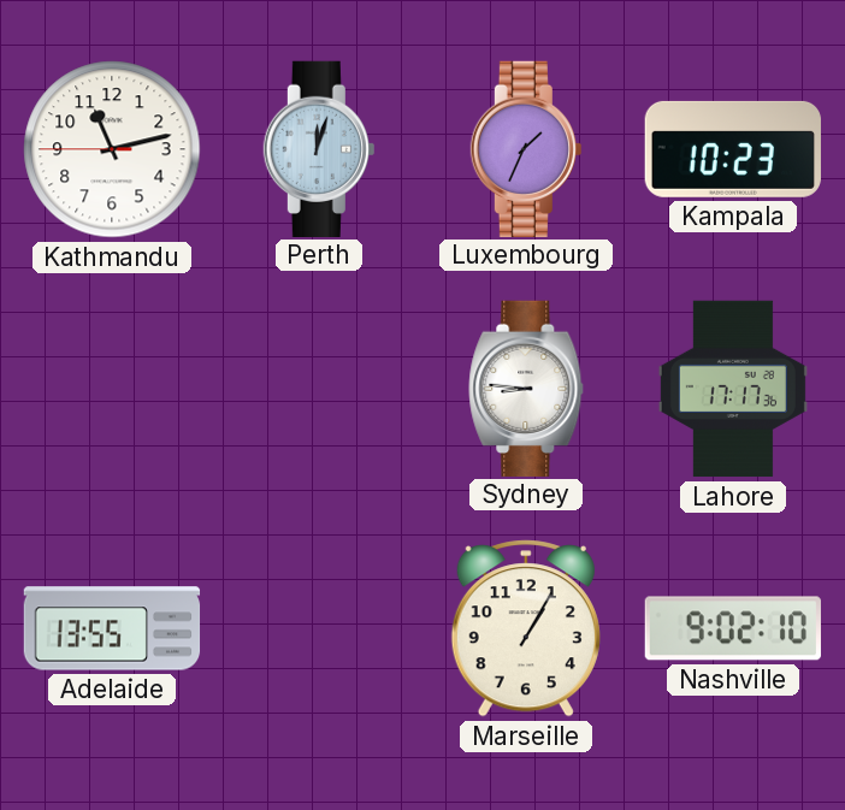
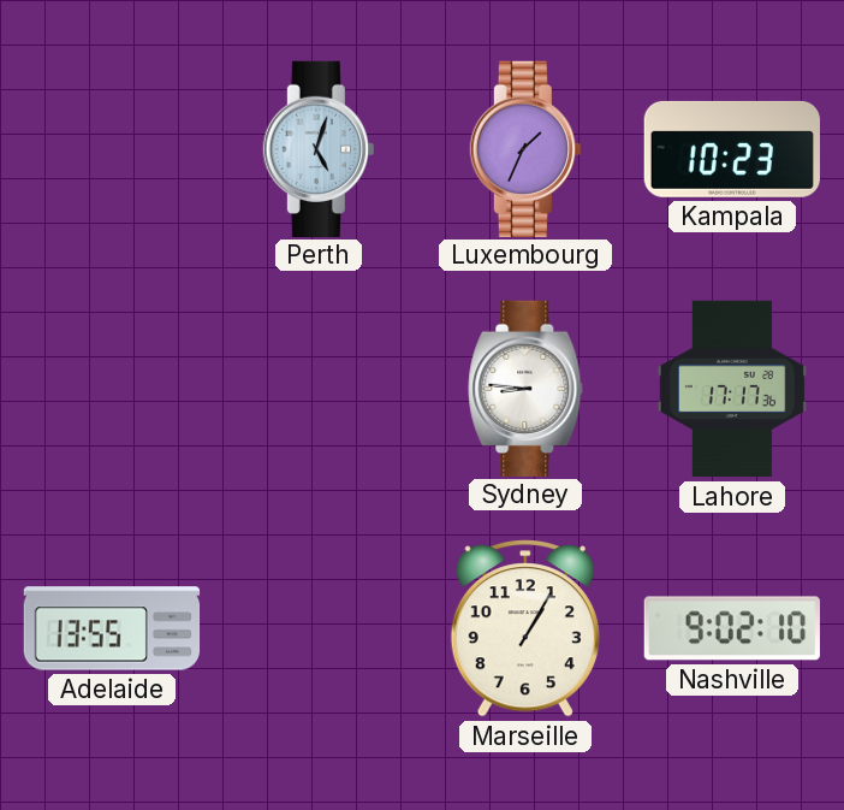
Kathmandu: 11:12 -> none (112, 149)
Perth: 12:03 -> 5:03 (319, 148)
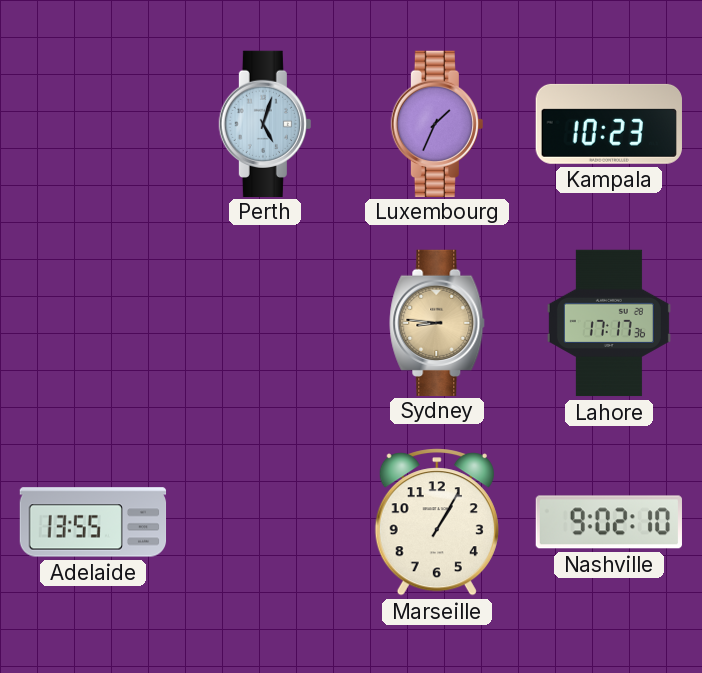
Sydney dial: white -> champagne (437, 322)
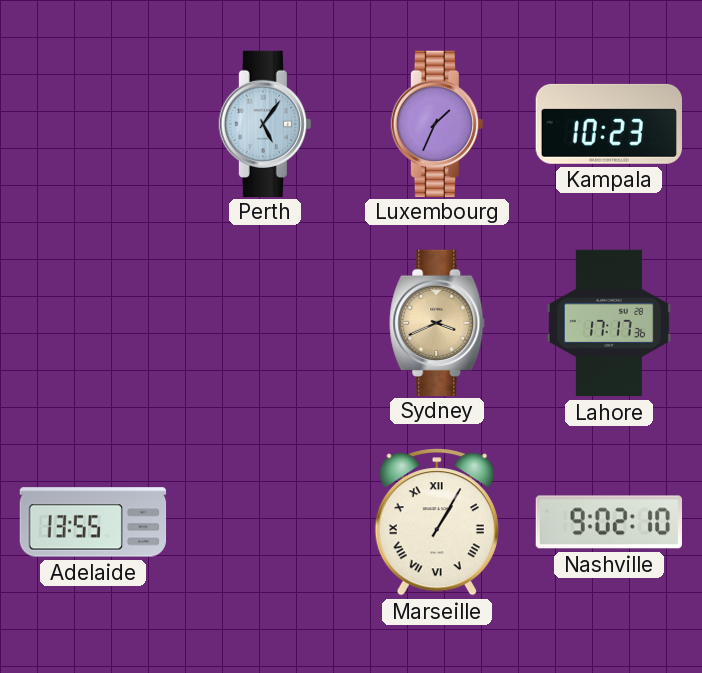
Perth: 5:03 -> 5:06 (265, 123)
Sydney: 8:46 -> 3:41 (437, 322)
Marseille numerals: Arabic -> Roman (437, 522)
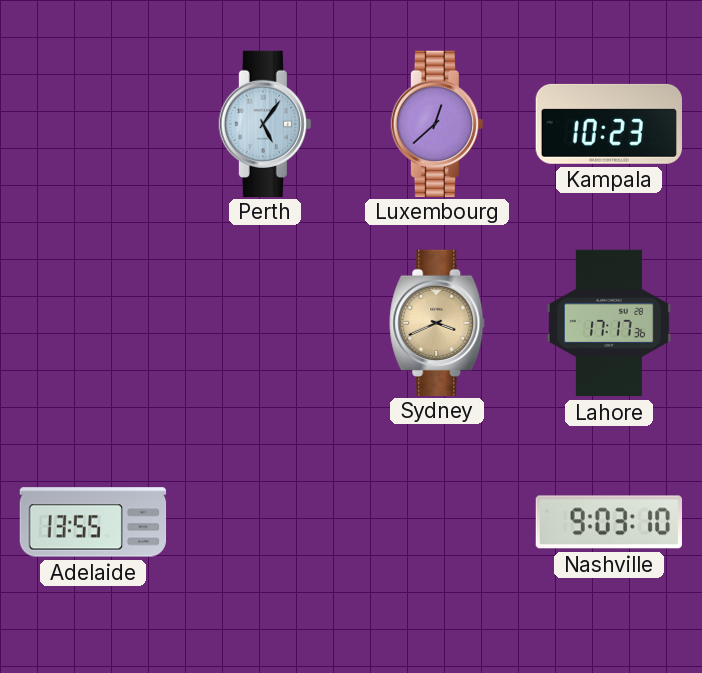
Luxembourg: 1:34 -> 12:38 (437, 123)
Marseille: 1:05 -> none (437, 522)
Nashville: 9:02 -> 9:03 (609, 522)
